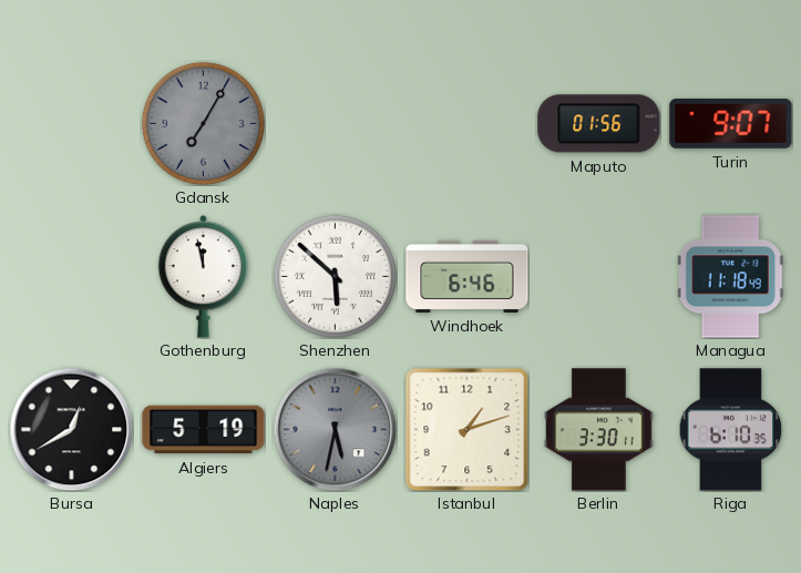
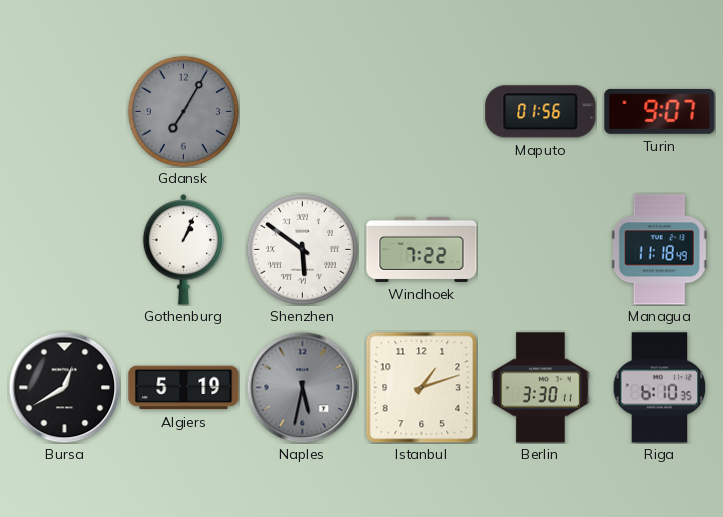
Gothenburg: 11:58 -> 1:04 (184, 250)
Shenzhen: 5:52 -> 5:51 (302, 249)
Windhoek: 6:46 -> 7:22 (422, 249)
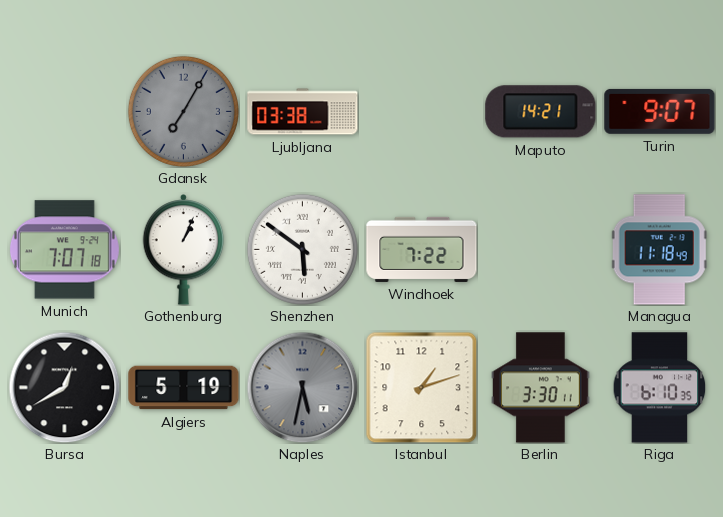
Ljubljana: none -> 03:38 (303, 112)
Maputo: 01:56 -> 14:21 (541, 112)
Munich: none -> 7:07 (64, 250)
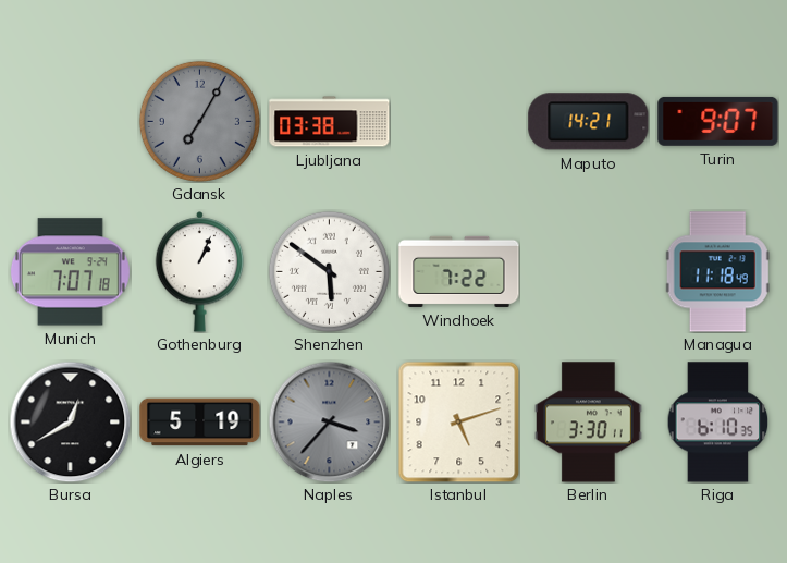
Naples: 5:32 -> 3:37 (329, 421)
Istanbul: 1:12 -> 5:12 (458, 421)
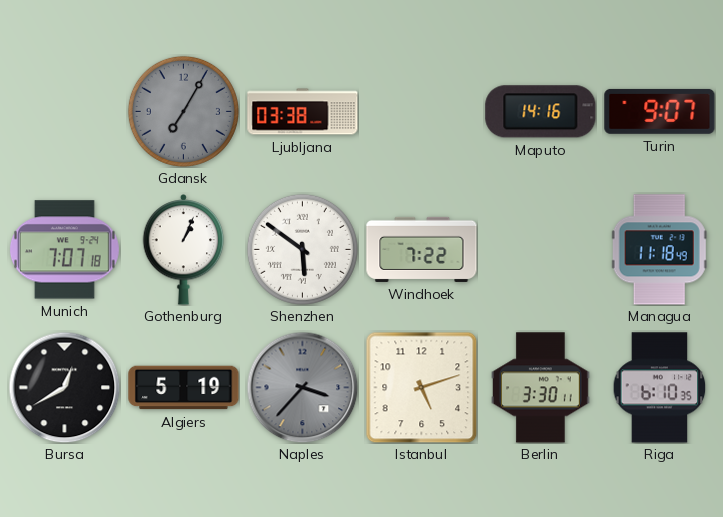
Maputo: 14:21 -> 14:16 (541, 112)
